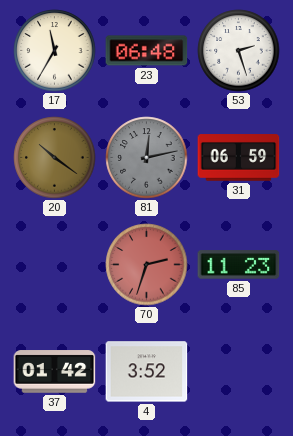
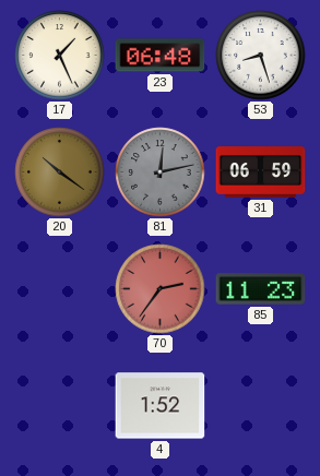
17: 11:35 -> 1:26 (60, 56)
53: 2:27 -> 8:27 (261, 56)
70: 2:33 -> 2:36 (161, 289)
37: 01:42 -> none (55, 372)
4: 3:52 -> 1:52 (161, 406)
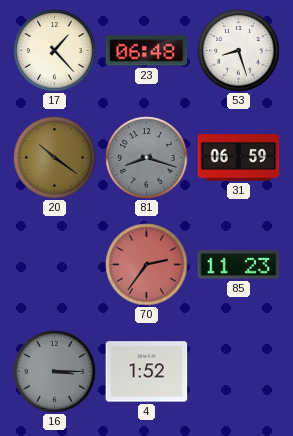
17: 1:26 -> 1:23 (55, 51)
81: 12:13 -> 8:18 (147, 158)
16: none -> 3:15 (55, 372)
